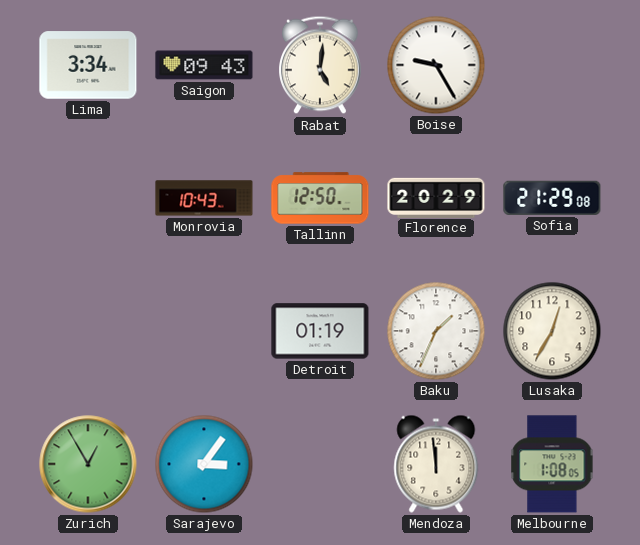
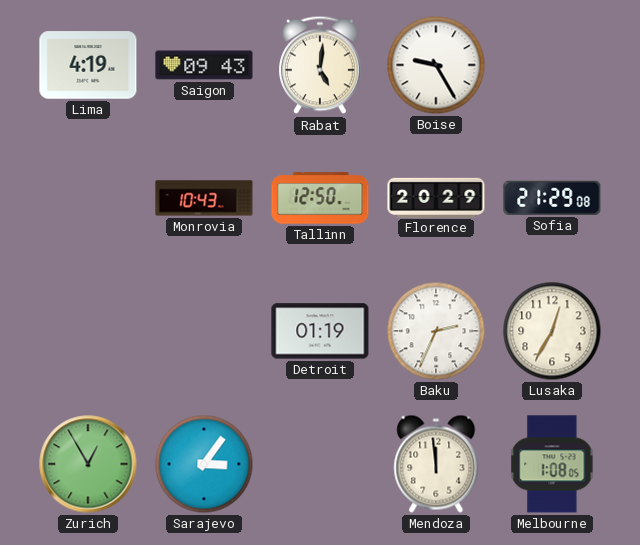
Lima: 3:34 -> 4:19 (88, 65)
Baku: 1:34 -> 2:34 (436, 331)
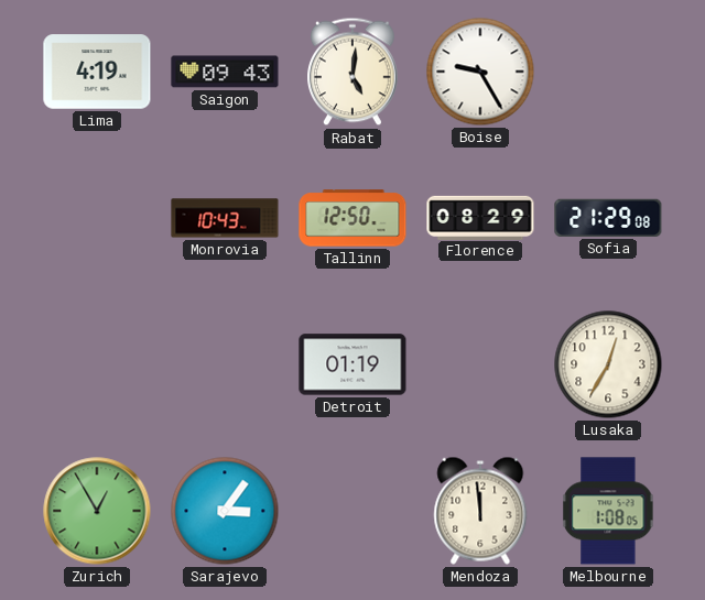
Florence: 20:29 -> 08:29 (480, 217)
Baku: 2:34 -> none (436, 331)
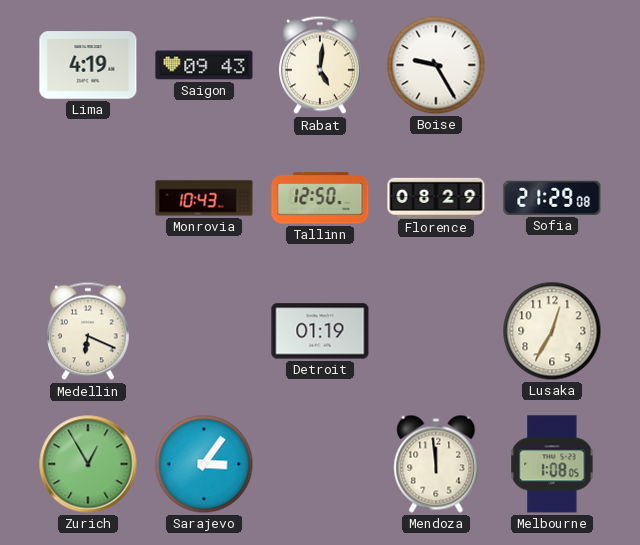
Medellin: none -> 6:19 (89, 331)
